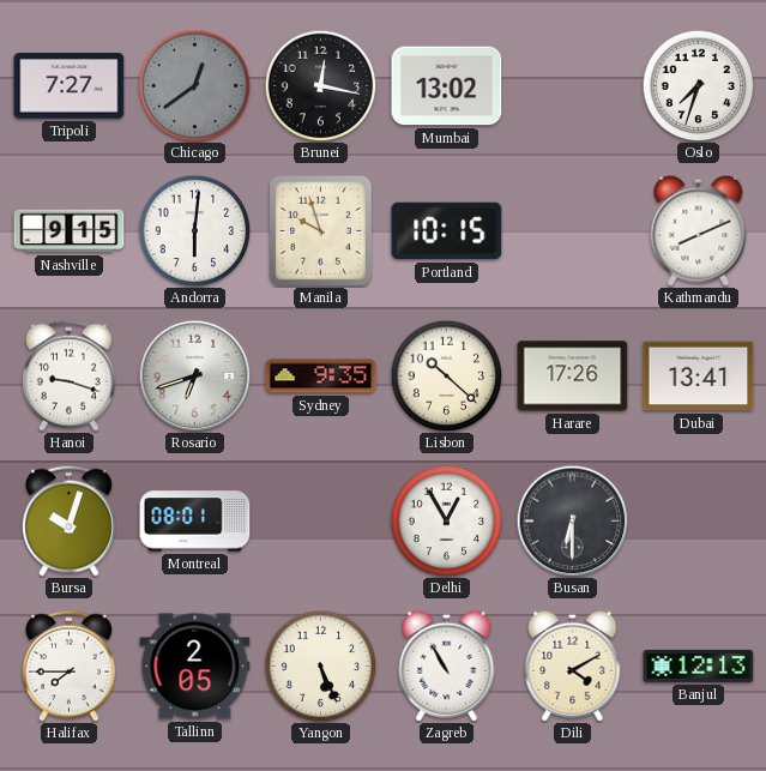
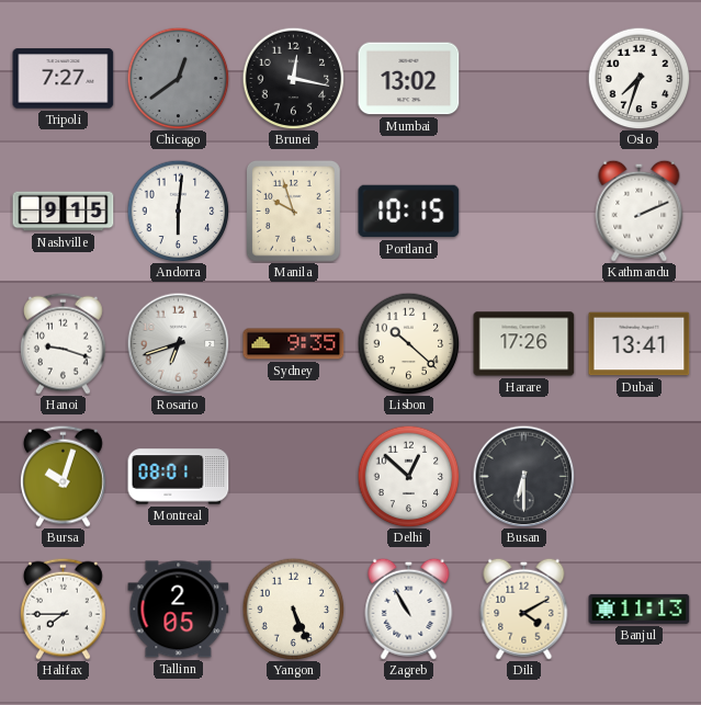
Kathmandu: 8:11 -> 2:11 (640, 211)
Delhi: 12:55 -> 12:52 (408, 476)
Banjul: 12:13 -> 11:13 (640, 609)
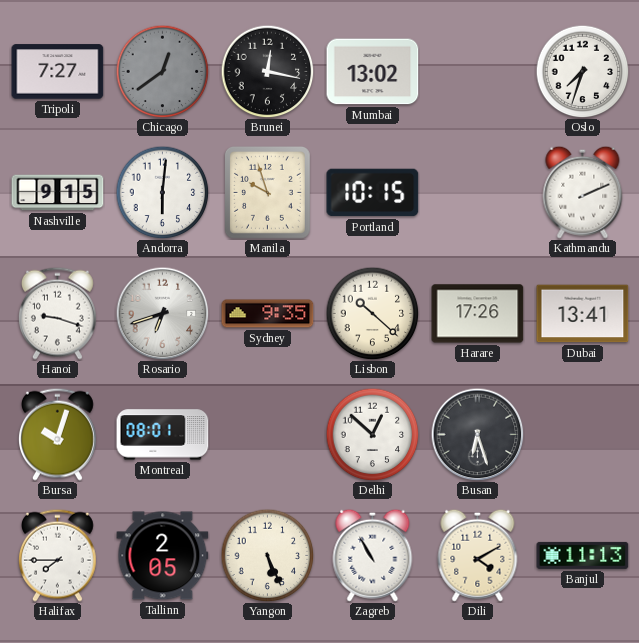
Busan: 6:30 -> 6:27 (477, 434)
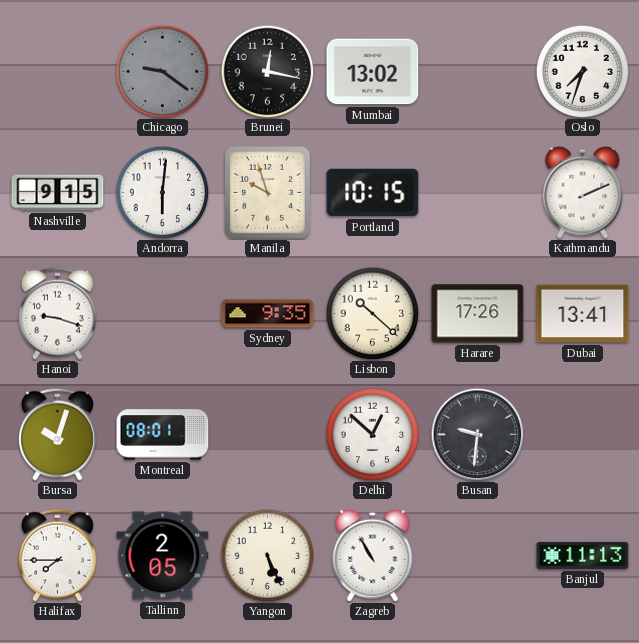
Tripoli: 7:27 -> none (58, 72)
Chicago: 12:39 -> 9:21 (162, 71)
Rosario: 6:42 -> none (162, 313)
Busan: 6:27 -> 9:31 (477, 434)
Dili: 4:10 -> none (478, 555)
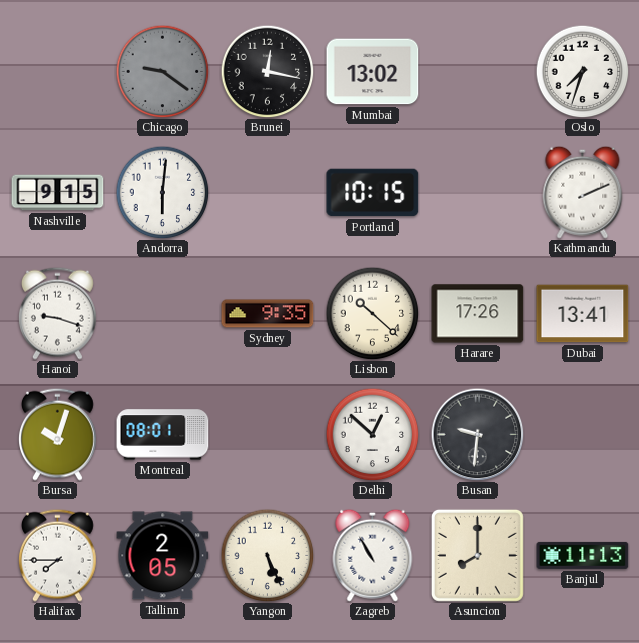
Manila: 9:57 -> none (267, 192)
Asuncion: none -> 8:00 (477, 555)
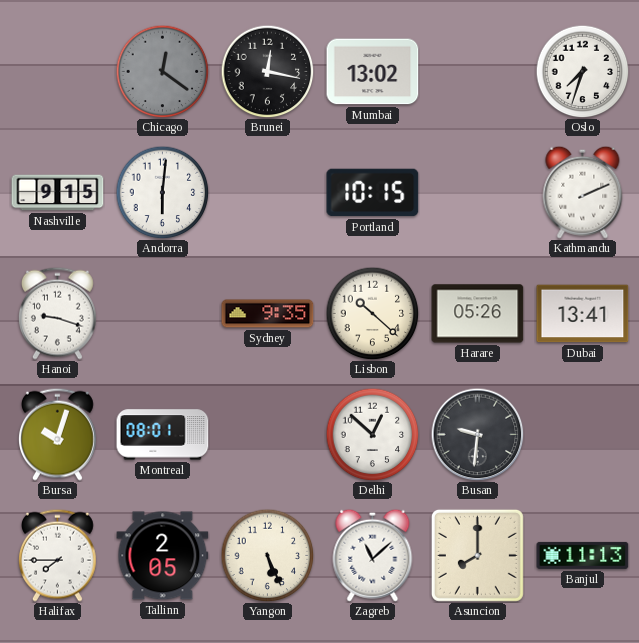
Chicago: 9:21 -> 12:21 (162, 71)
Harare: 17:26 -> 05:26 (478, 314)
Zagreb: 10:55 -> 11:08 (373, 555)
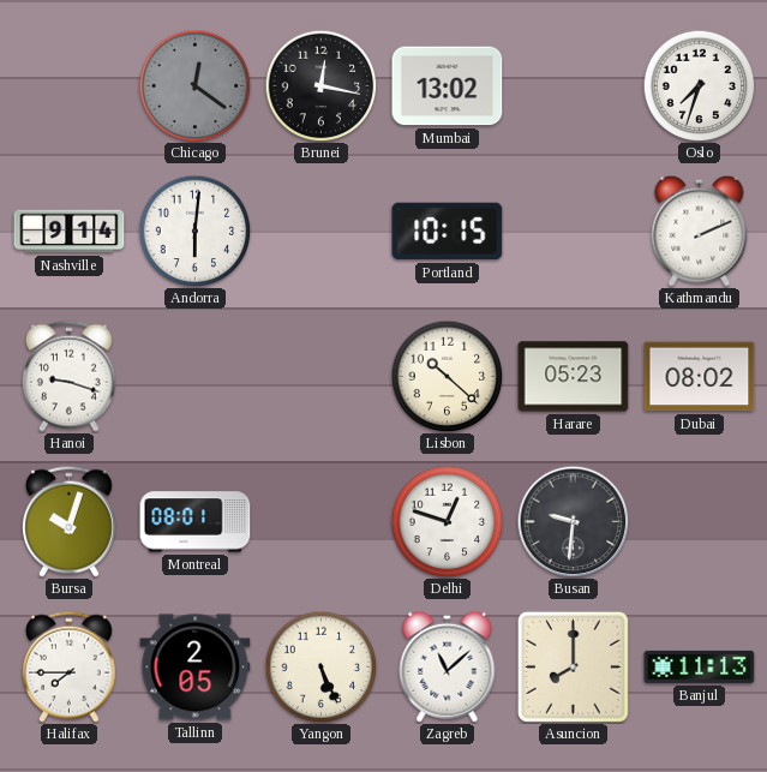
Nashville: 9:15 -> 9:14 (70, 232)
Sydney: 9:35 -> none (268, 314)
Harare: 05:26 -> 05:23 (574, 377)
Dubai: 13:41 -> 08:02 (700, 377)
Delhi: 12:52 -> 12:48 (447, 521)
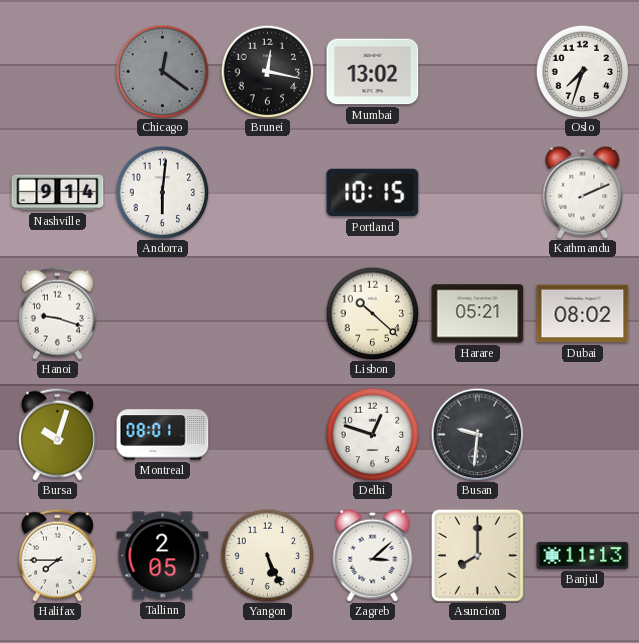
Harare: 05:23 -> 05:21 (478, 314)
Zagreb: 11:08 -> 3:08 (373, 555)
